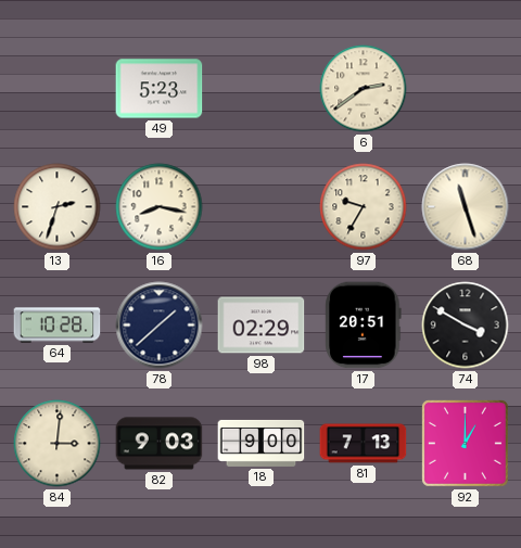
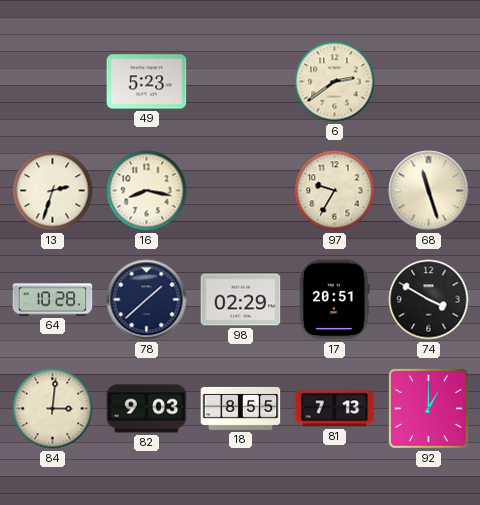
18: 9:00 -> 8:55 (241, 408)
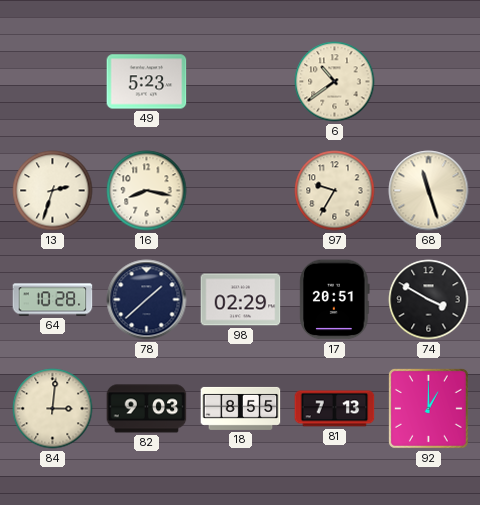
6: 2:39 -> 10:39 (335, 82)
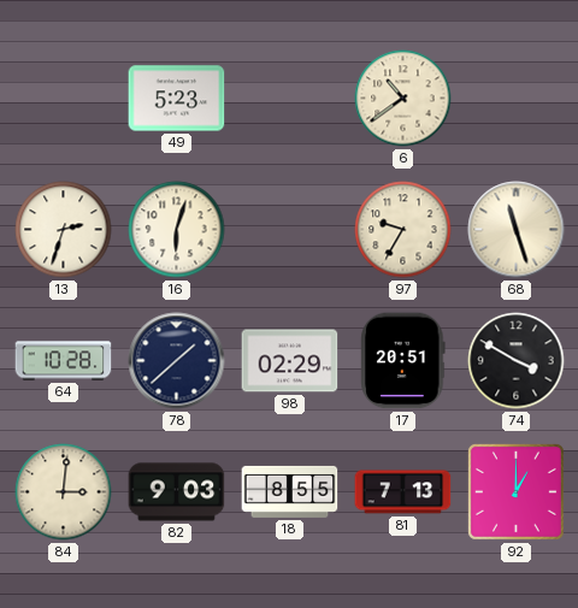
16: 8:17 -> 6:03 (177, 230)
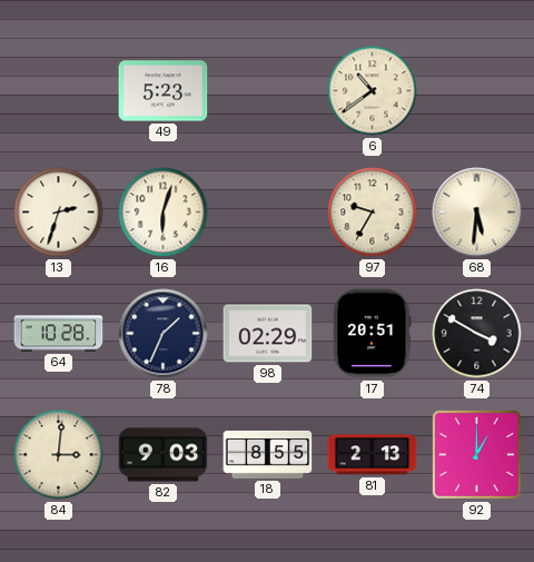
68: 11:27 -> 5:31 (477, 213)
78: 1:38 -> 1:34 (164, 334)
81: 7:13 -> 2:13 (373, 455)
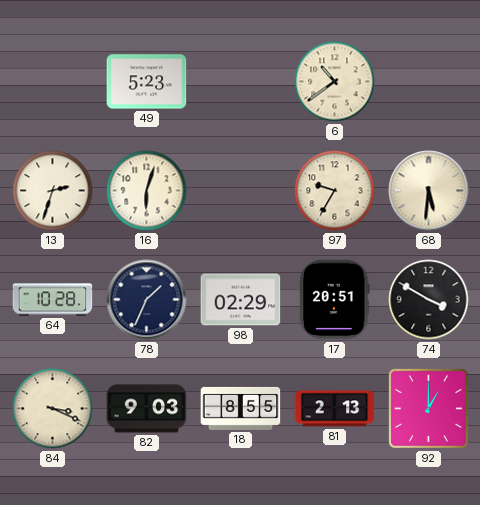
84: 3:01 -> 3:19 (53, 409)
